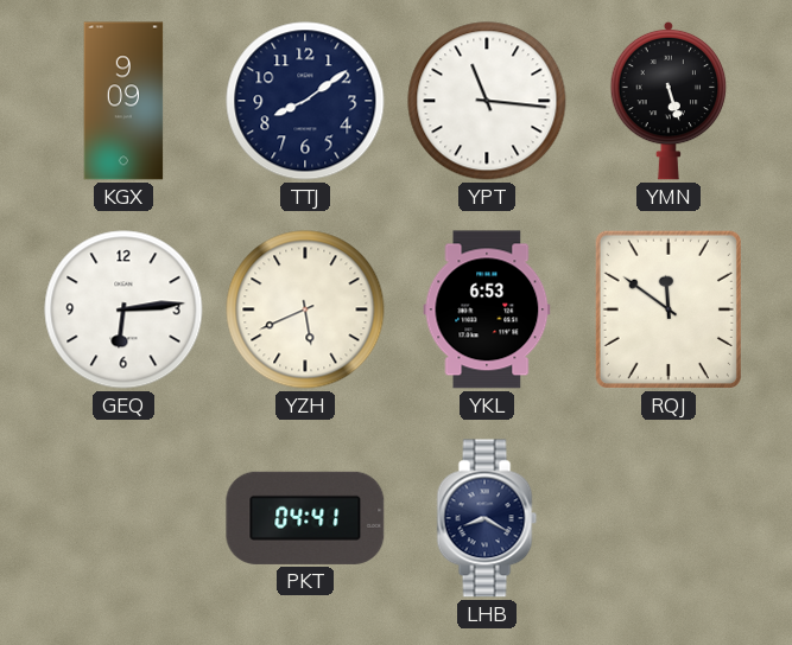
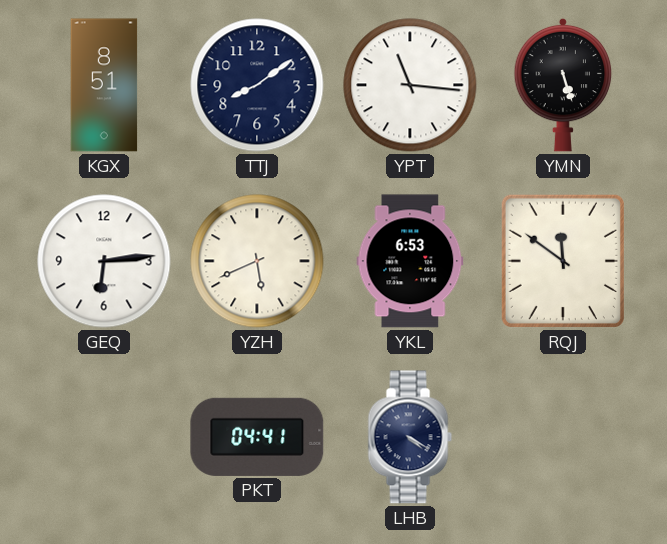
KGX: 9:09 -> 8:51 (104, 85)
LHB: 8:20 -> 4:20 (410, 437)
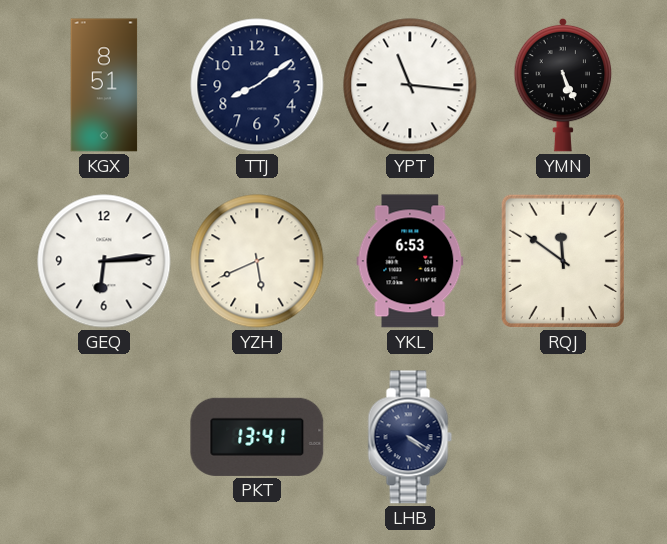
YMN: 5:27 -> 5:26 (563, 85)
PKT: 04:41 -> 13:41 (257, 437)
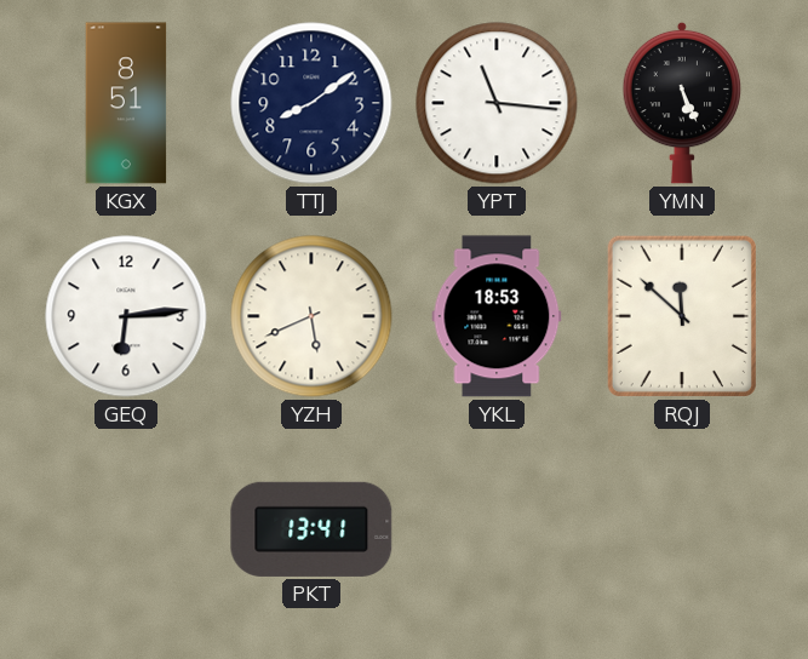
YKL: 6:53 -> 18:53 (497, 316)
RQJ: 11:51 -> 11:52 (682, 316)
LHB: 4:20 -> none (410, 437)
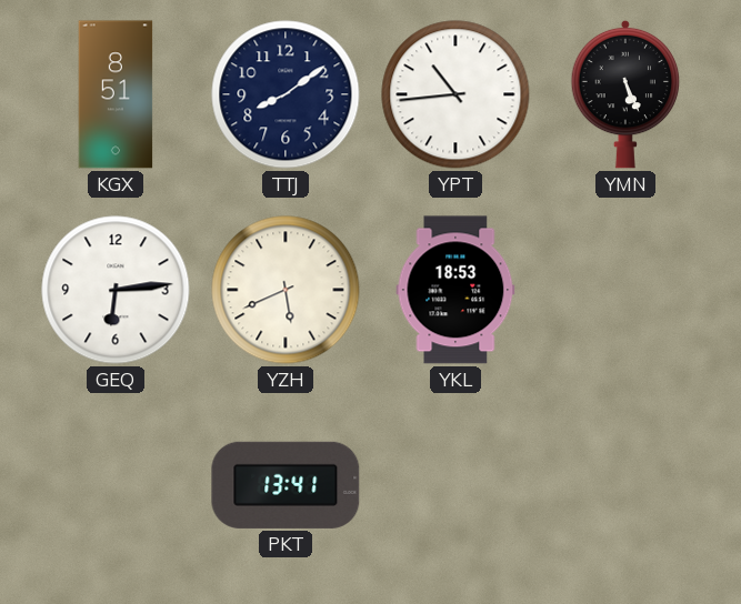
YPT: 11:16 -> 10:44 (455, 94)
RQJ: 11:52 -> none (682, 316)
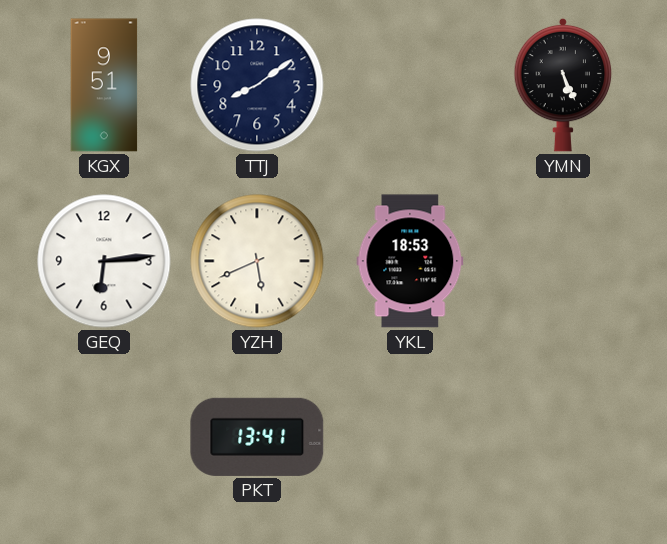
KGX: 8:51 -> 9:51 (104, 85)
YPT: 10:44 -> none (455, 94)
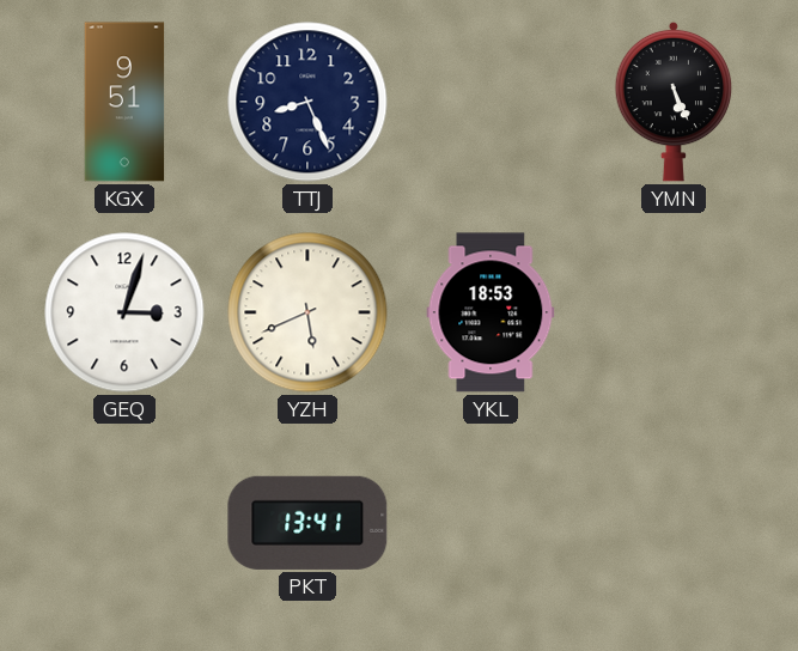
TTJ: 8:09 -> 8:26 (307, 102)
GEQ: 6:14 -> 3:03 (124, 312)
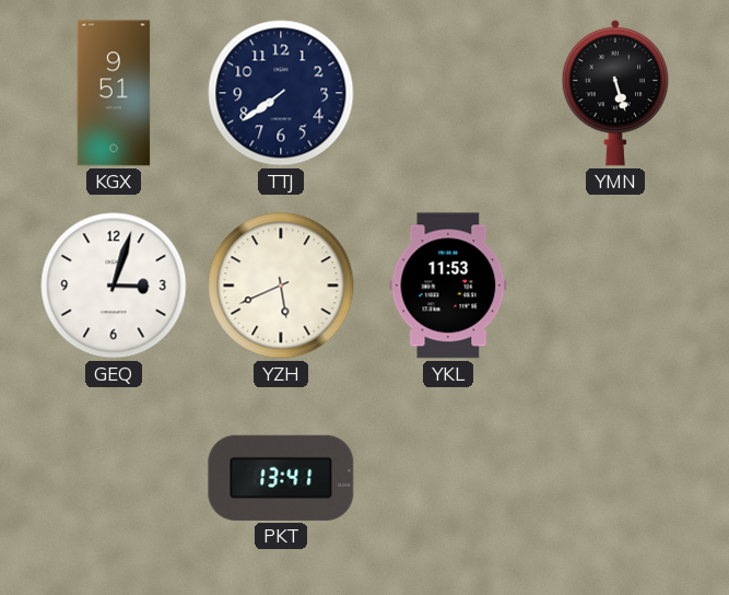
TTJ: 8:26 -> 7:39 (281, 93)
YMN: 5:26 -> 5:27 (615, 93)
YKL: 18:53 -> 11:53 (448, 285)
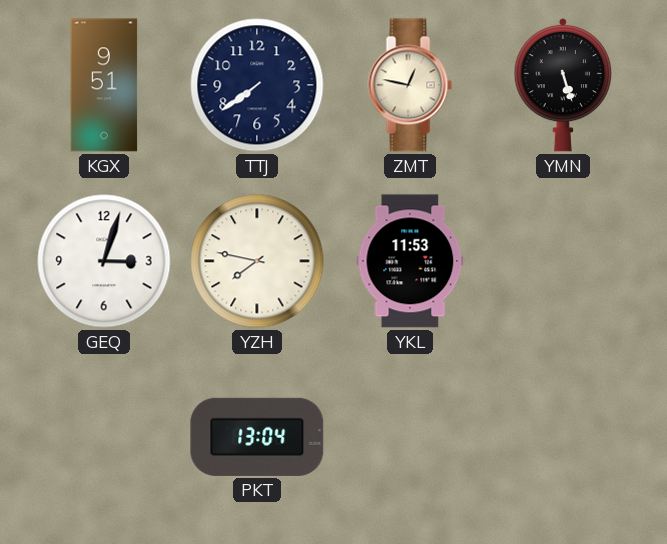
ZMT: none -> 12:47 (410, 85)
YZH: 5:41 -> 7:47 (257, 261)
PKT: 13:41 -> 13:04 (257, 437)
